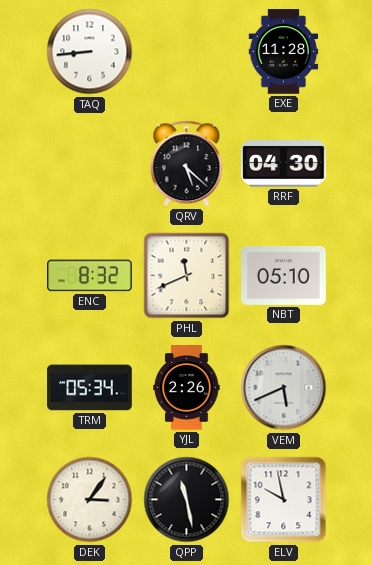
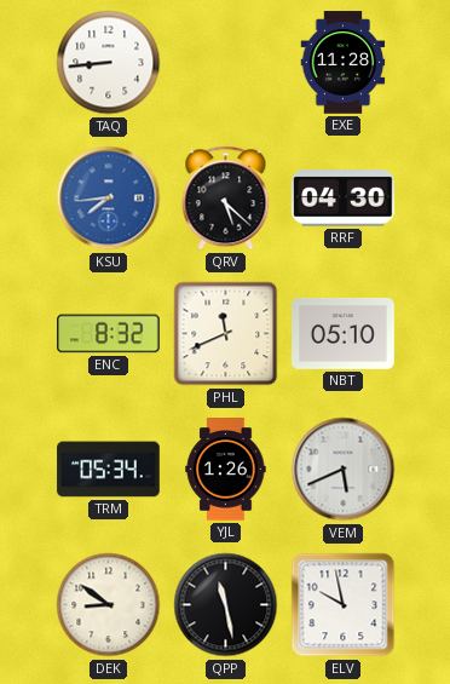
KSU: none -> 7:44 (109, 199)
YJL: 2:26 -> 1:26 (226, 470)
DEK: 3:06 -> 8:51 (109, 605)
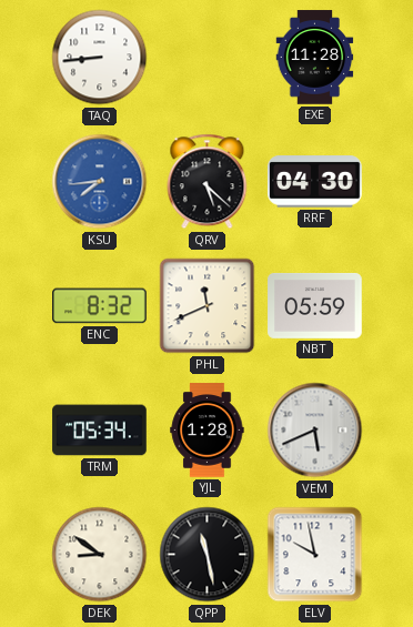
NBT: 05:10 -> 05:59 (315, 305)
YJL: 1:26 -> 1:28 (208, 431)
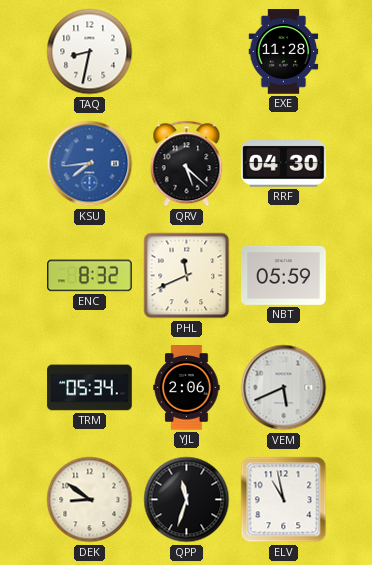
TAQ: 8:44 -> 8:32 (90, 52)
YJL: 1:28 -> 2:06 (187, 388)
QPP: 11:28 -> 11:33 (187, 500)
ELV: 9:58 -> 10:58 (284, 500)
